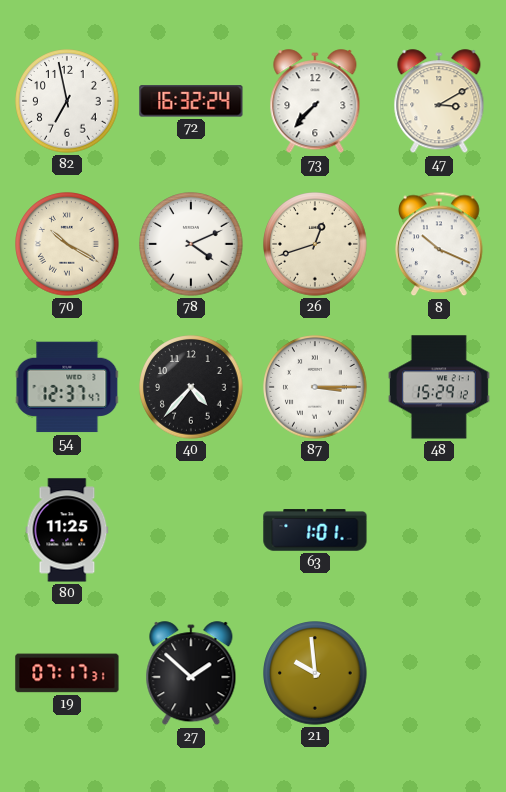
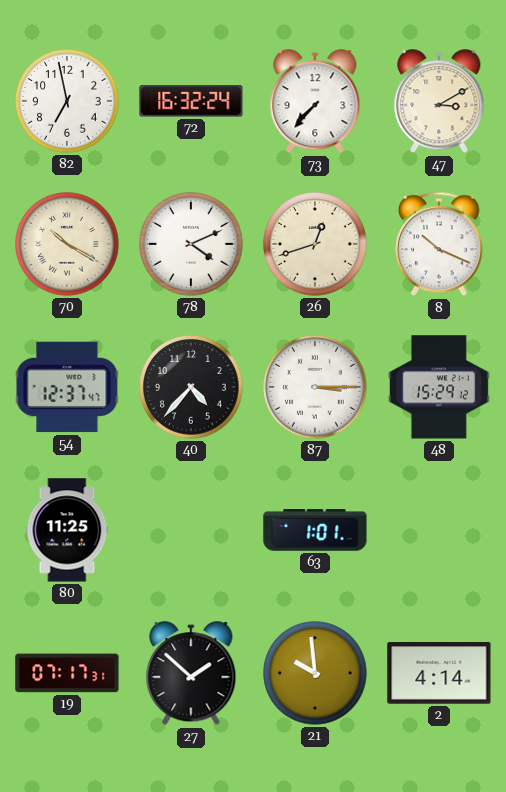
2: none -> 4:14 (439, 673)
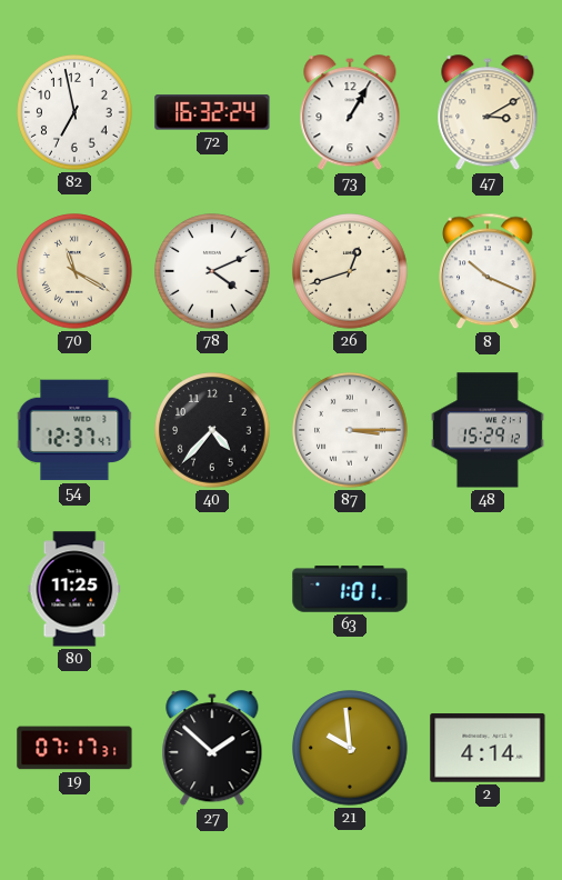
73: 7:37 -> 1:05 (350, 113)
70: 10:20 -> 11:20 (74, 271)
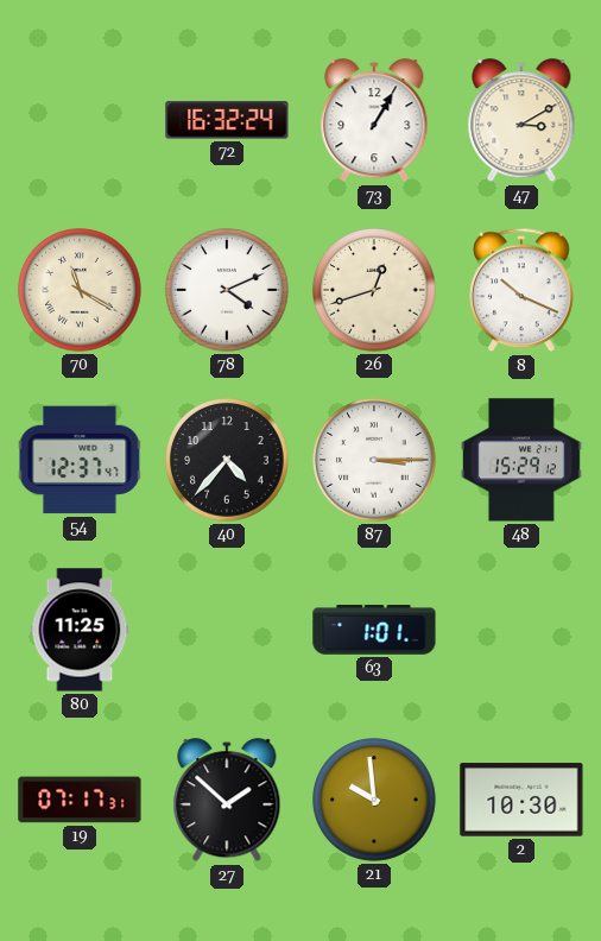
82: 6:58 -> none (74, 112)
2: 4:14 -> 10:30 (521, 800)
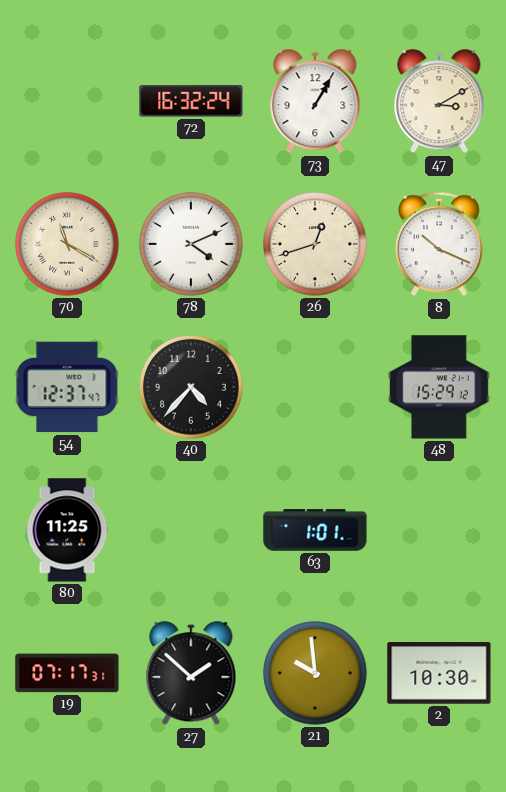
87: 3:15 -> none (374, 460)
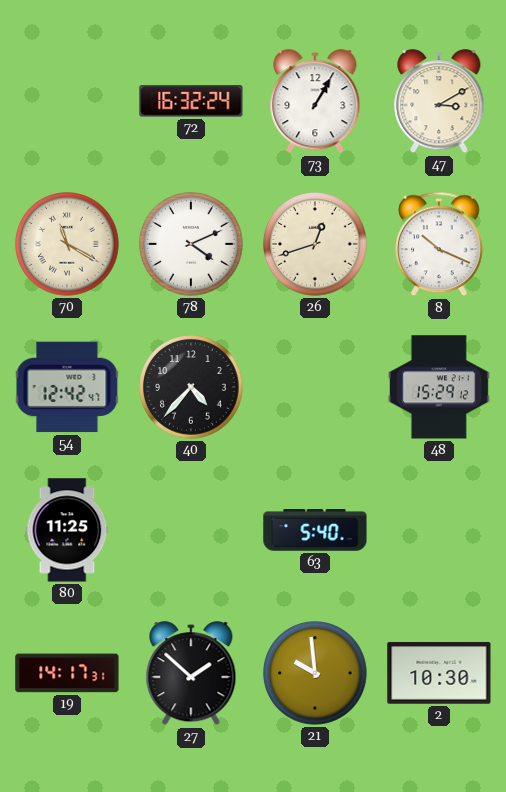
54: 12:37 -> 12:42 (67, 387)
63: 1:01 -> 5:40 (315, 530)
19: 07:17 -> 14:17 (67, 673)
